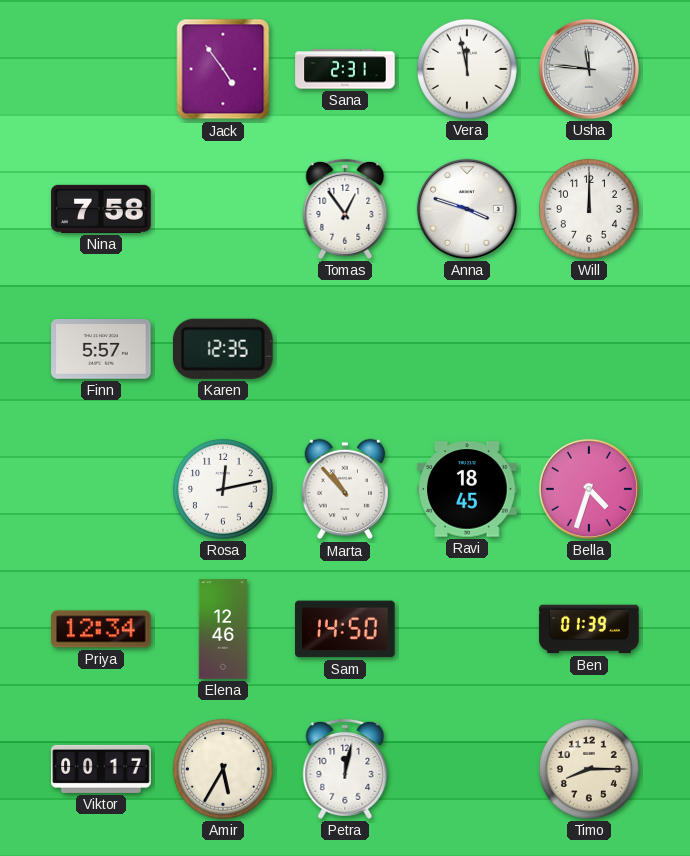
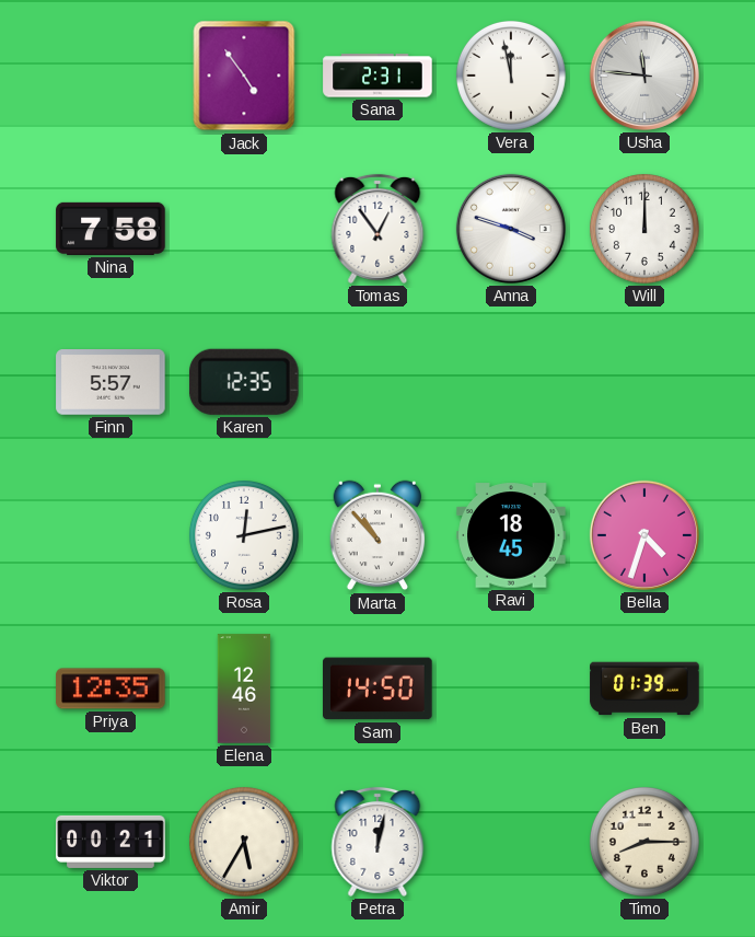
Priya: 12:34 -> 12:35 (111, 689)
Viktor: 00:17 -> 00:21 (111, 842)
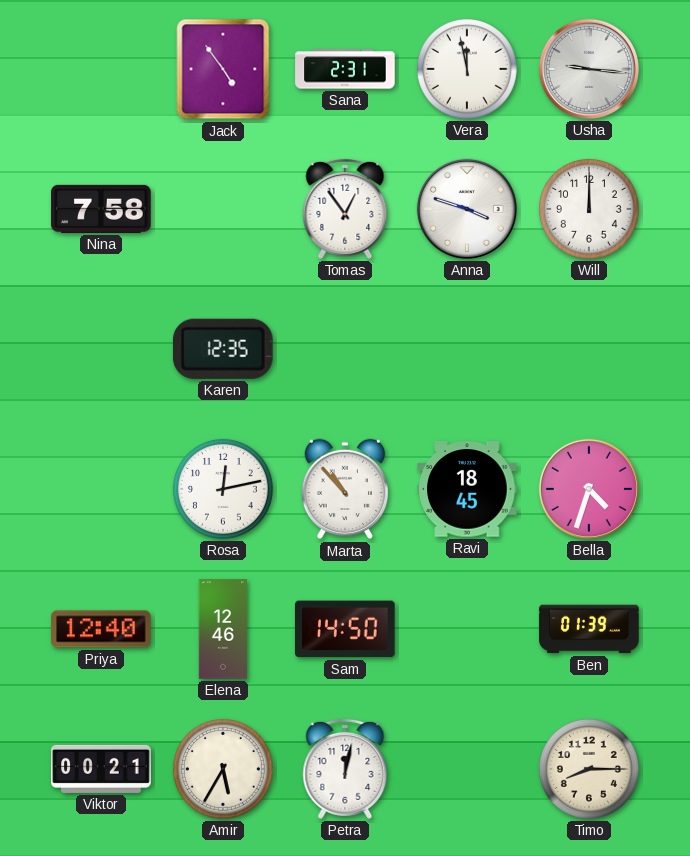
Usha: 11:46 -> 9:16 (589, 69)
Finn: 5:57 -> none (111, 383)
Priya: 12:35 -> 12:40 (101, 629)
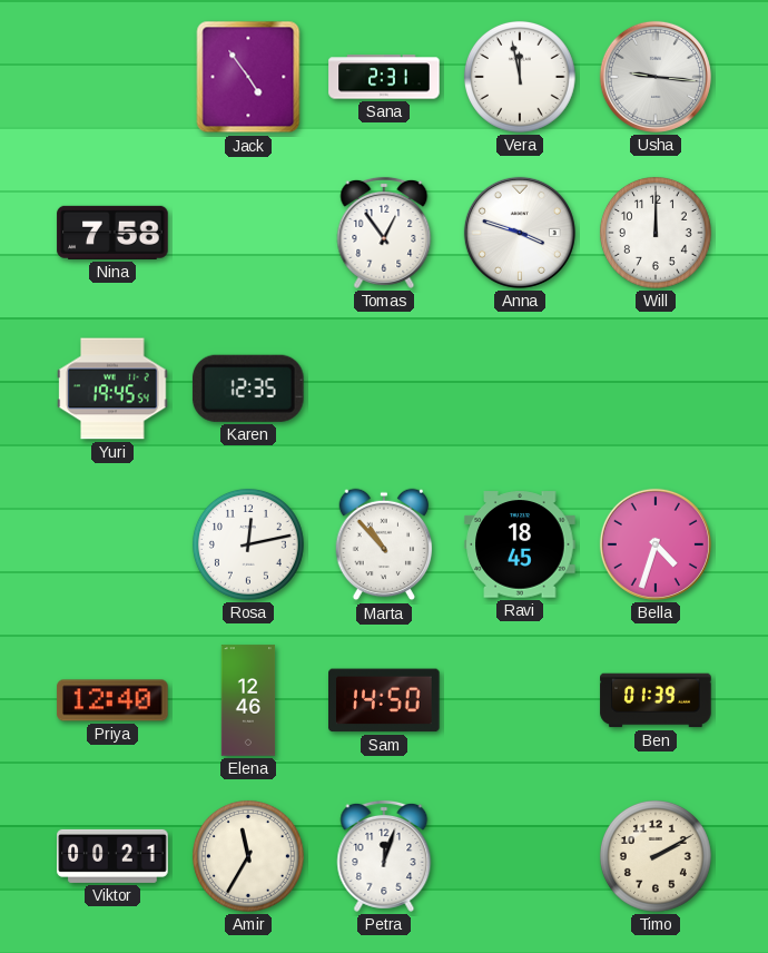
Yuri: none -> 19:45 (112, 389)
Amir: 5:35 -> 11:35 (248, 856)
Petra: 12:02 -> 12:03 (384, 856)
Timo: 8:15 -> 2:10 (656, 856)
